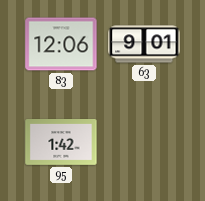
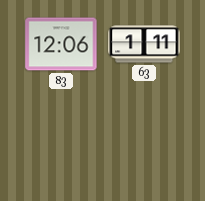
63: 9:01 -> 1:11 (144, 44)
95: 1:42 -> none (61, 143)
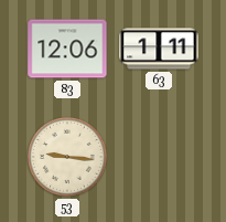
53: none -> 9:16 (67, 157)
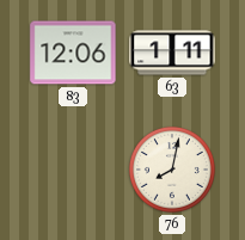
53: 9:16 -> none (67, 157)
76: none -> 8:02 (172, 170)
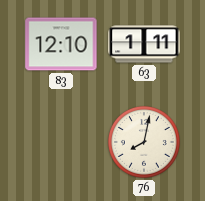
83: 12:06 -> 12:10 (61, 44)
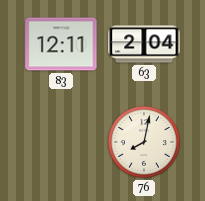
83: 12:10 -> 12:11 (61, 44)
63: 1:11 -> 2:04 (144, 44)
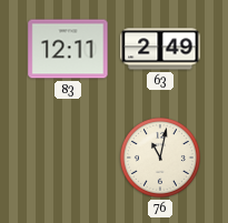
63: 2:04 -> 2:49 (160, 49)
76: 8:02 -> 11:02 (160, 158)
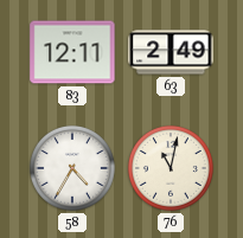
58: none -> 4:35 (72, 168)
